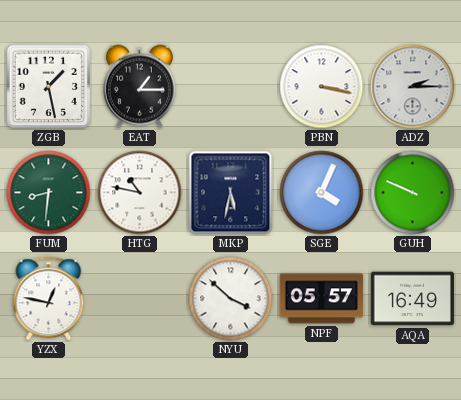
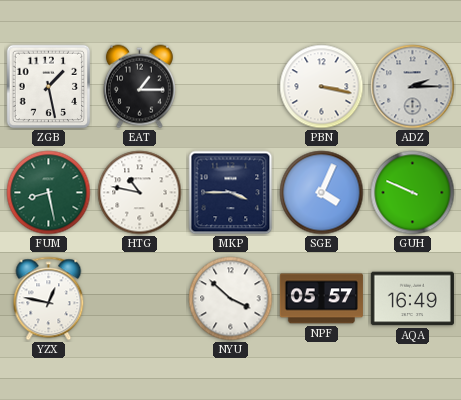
FUM: 8:31 -> 8:28 (49, 193)
MKP: 5:32 -> 3:45 (231, 193)
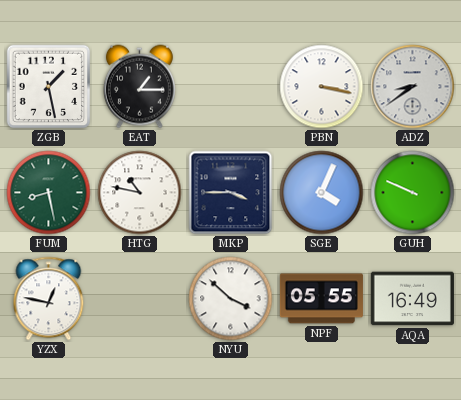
ADZ: 2:15 -> 8:39 (413, 87)
NPF: 05:57 -> 05:55 (321, 299)
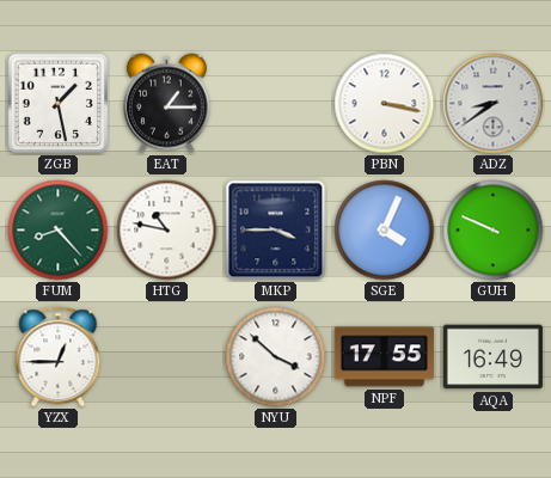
FUM: 8:28 -> 8:23 (59, 231)
YZX: 12:47 -> 12:45 (59, 357)
NPF: 05:55 -> 17:55 (384, 357)
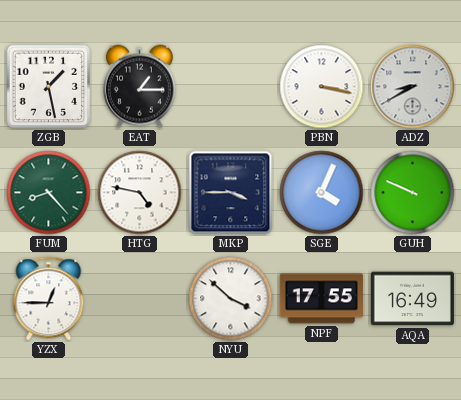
ADZ: 8:39 -> 8:40 (413, 87)
HTG: 10:47 -> 4:47 (140, 193)
